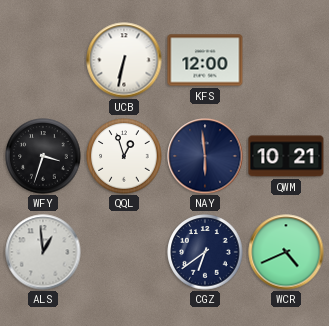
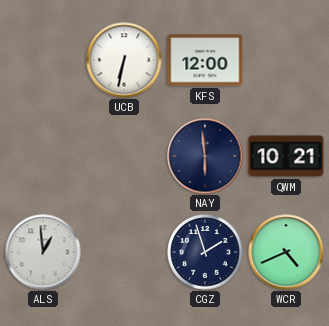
WFY: 3:33 -> none (43, 156)
QQL: 12:57 -> none (124, 156)
CGZ: 6:39 -> 1:57 (205, 252)
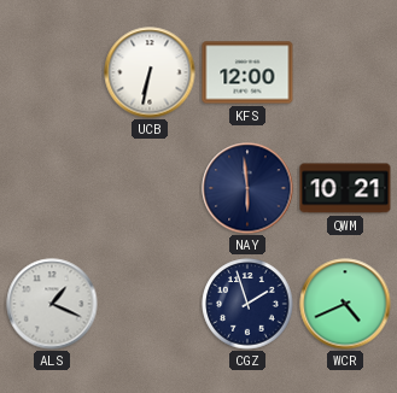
ALS: 12:59 -> 1:19 (52, 304)
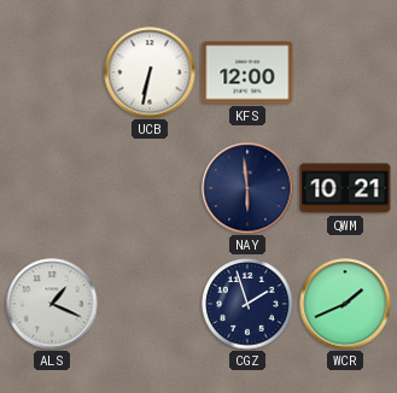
WCR: 4:41 -> 1:41 (345, 304)
